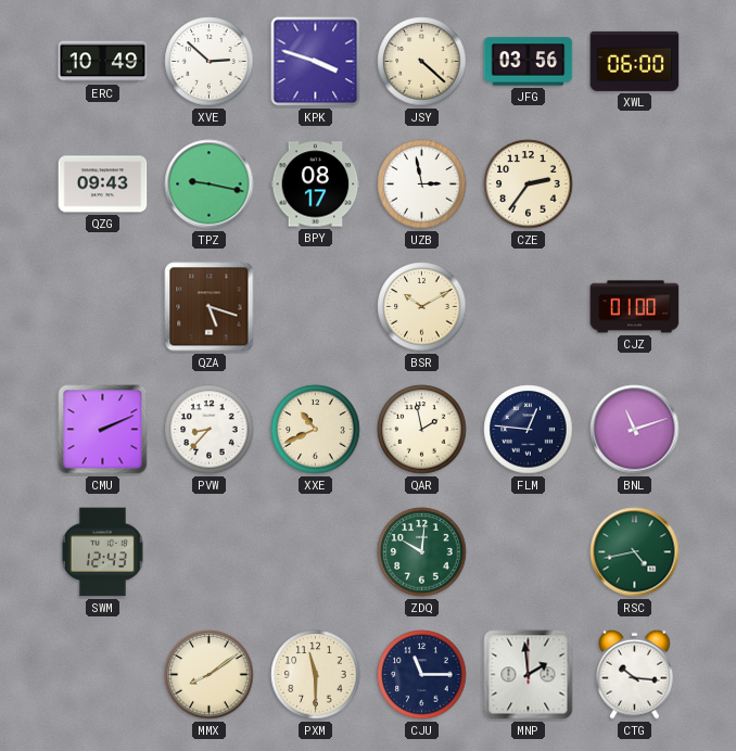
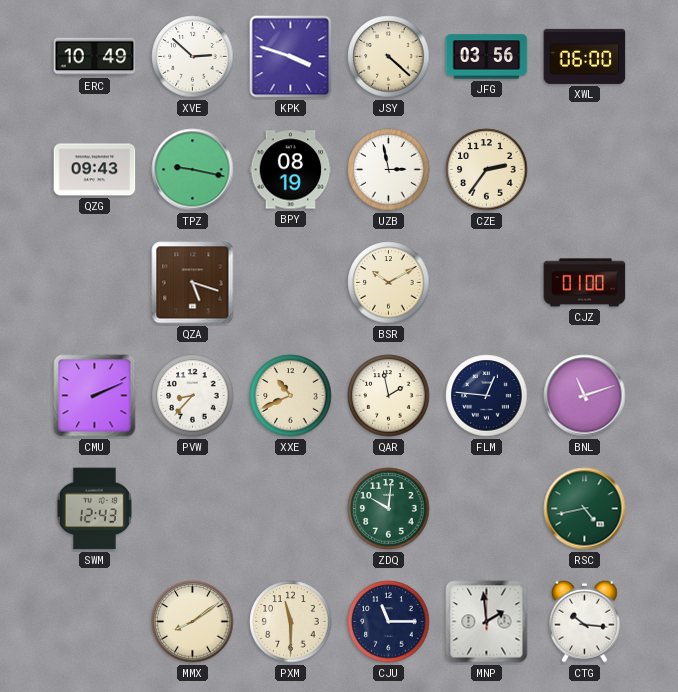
BPY: 08:17 -> 08:19 (291, 170)
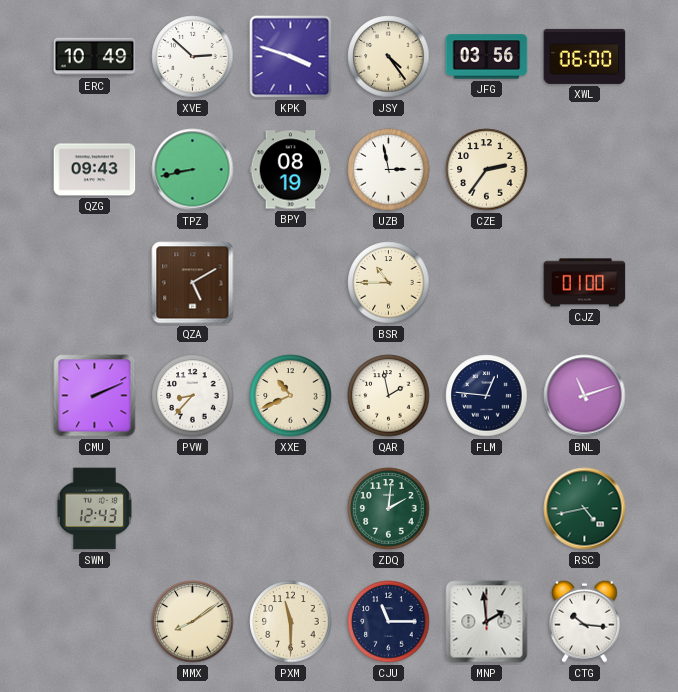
JSY: 4:22 -> 4:24 (389, 57)
TPZ: 9:17 -> 8:43 (193, 170)
QZA: 5:18 -> 5:10 (193, 283)
BSR: 10:10 -> 10:45 (389, 283)
ZDQ: 10:01 -> 2:01 (389, 509)
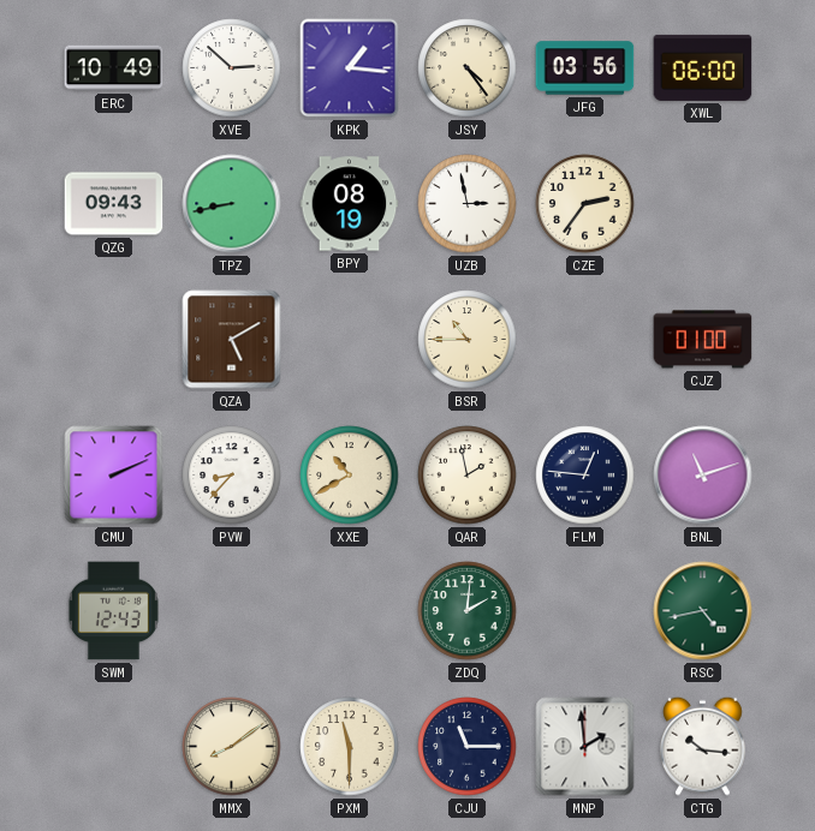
KPK: 3:48 -> 1:16 (350, 68)
XXE: 10:41 -> 10:40 (350, 476)
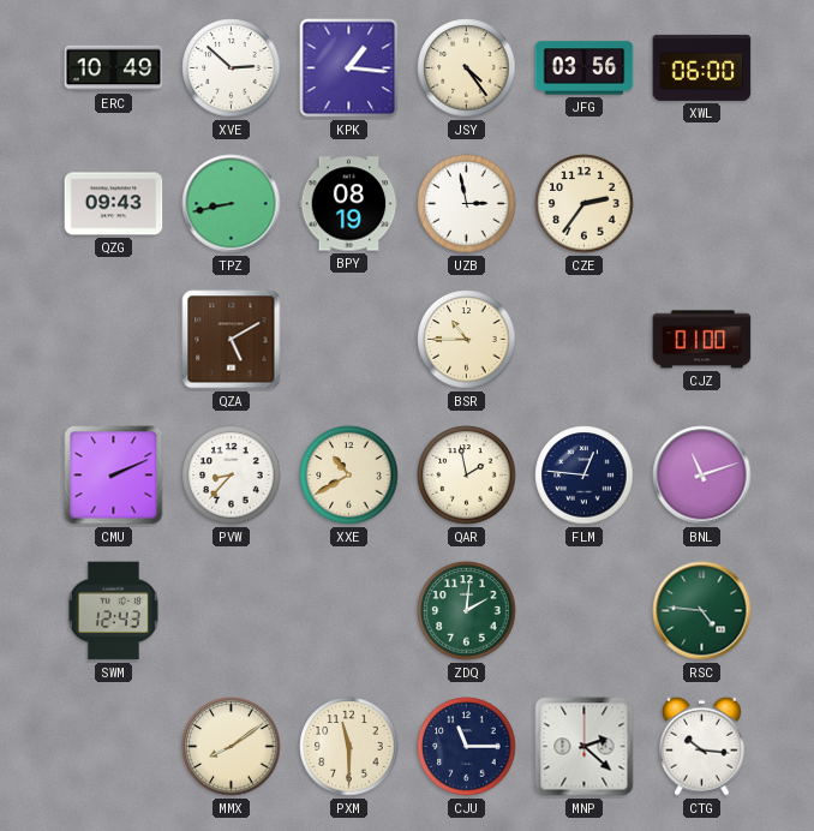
RSC: 4:43 -> 4:46 (702, 611)
MNP: 1:59 -> 2:22 (585, 747)
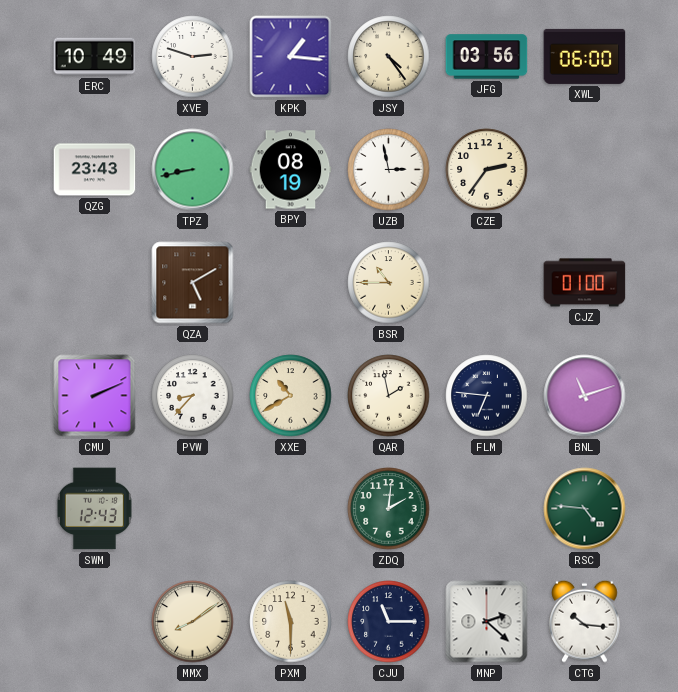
XVE: 2:52 -> 2:48 (193, 57)
QZG: 09:43 -> 23:43 (95, 170)
FLM: 12:46 -> 6:46 (487, 396)
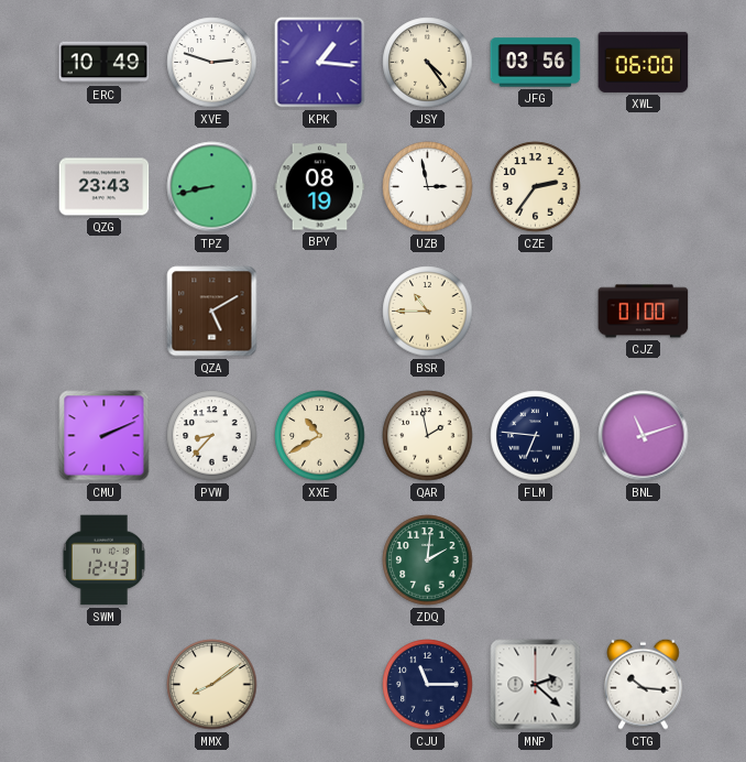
RSC: 4:46 -> none (585, 509)
PXM: 11:30 -> none (291, 622)
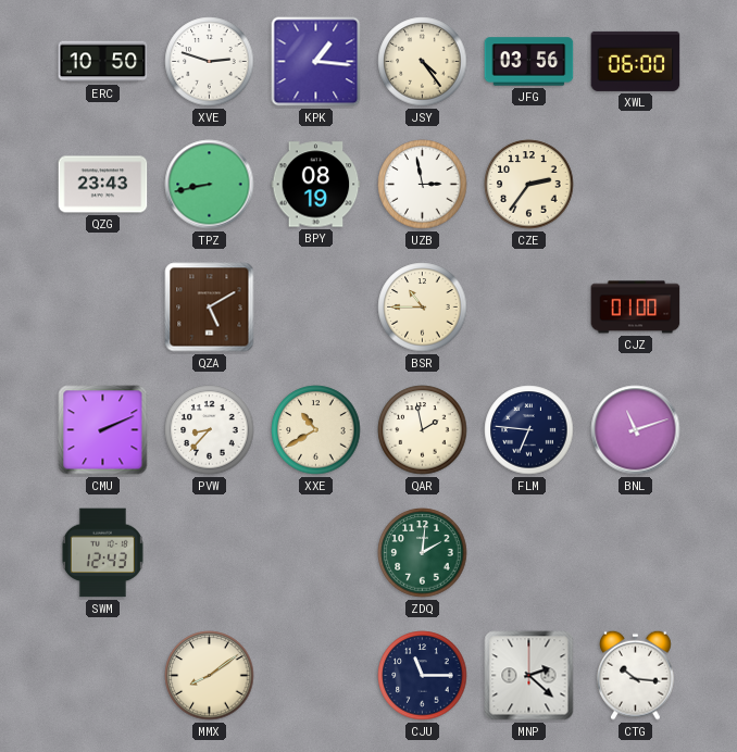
ERC: 10:49 -> 10:50 (103, 62)
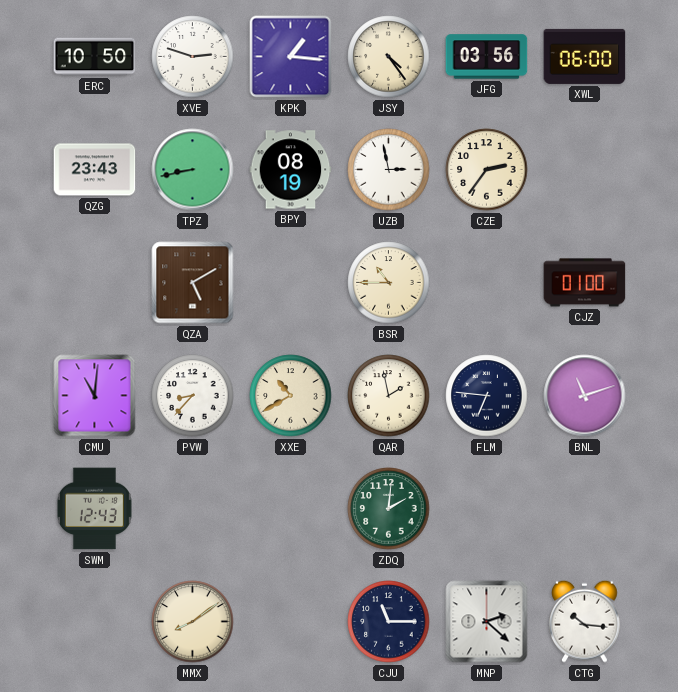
CMU: 2:11 -> 11:01 (95, 396)
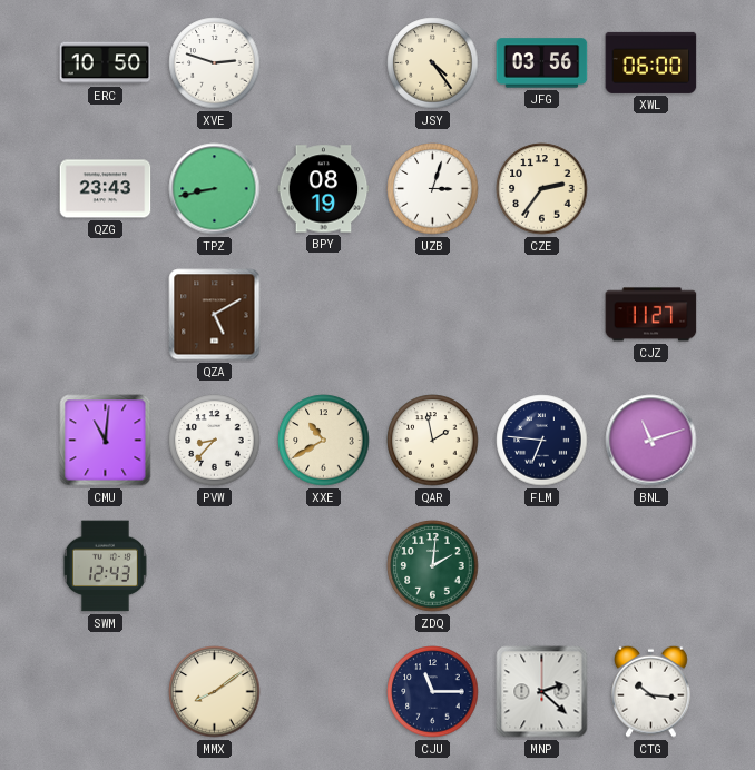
KPK: 1:16 -> none (291, 57)
UZB: 2:58 -> 3:03 (433, 189)
BSR: 10:45 -> none (389, 283)
CJZ: 01:00 -> 11:27 (651, 315)
